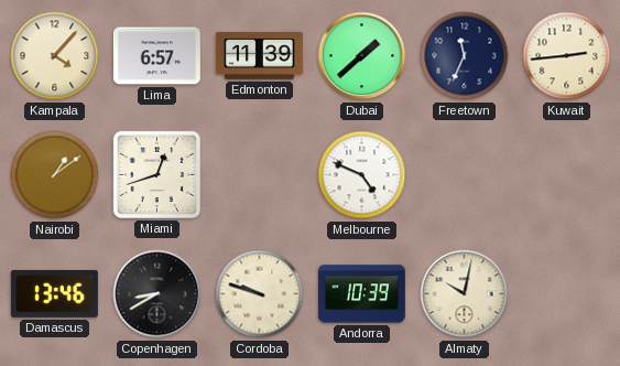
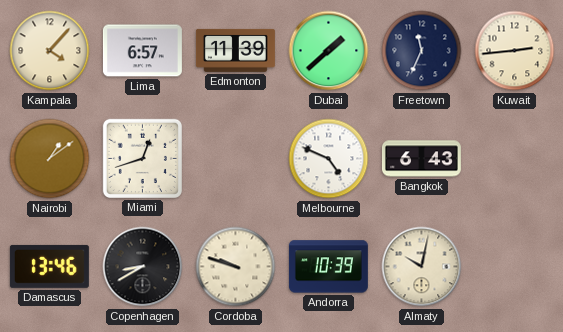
Bangkok: none -> 6:43 (421, 159)
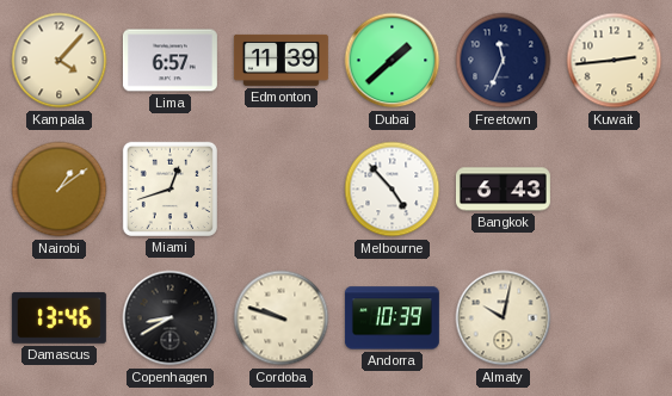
Melbourne: 4:49 -> 4:53 (393, 190)
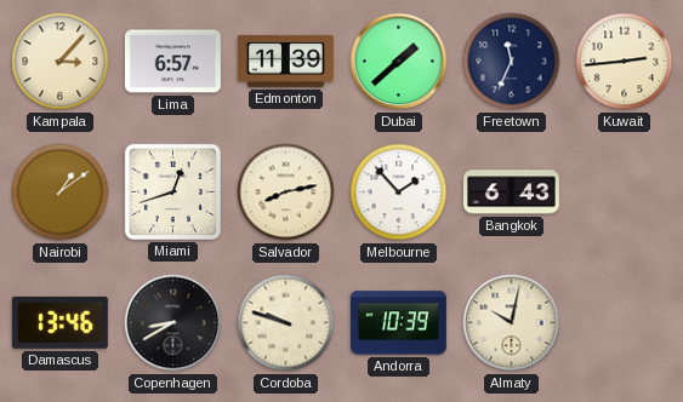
Kampala: 4:07 -> 3:07 (61, 62)
Salvador: none -> 8:13 (286, 193)
Melbourne: 4:53 -> 1:53 (399, 193)
